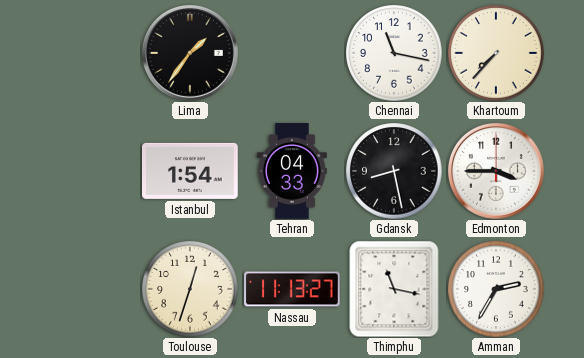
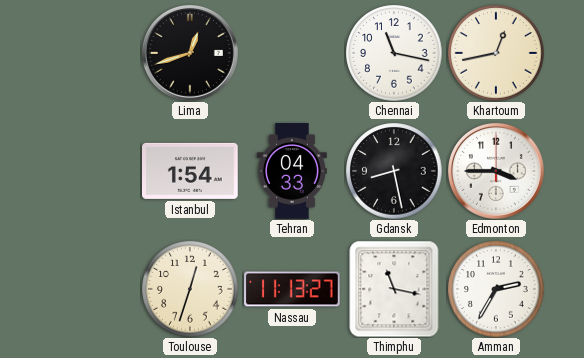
Lima: 1:36 -> 12:42 (190, 53)
Khartoum: 7:37 -> 12:43 (496, 53)
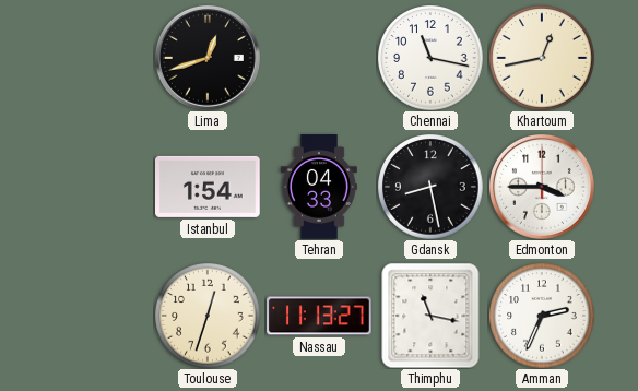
Amman: 2:35 -> 2:34 (542, 316)
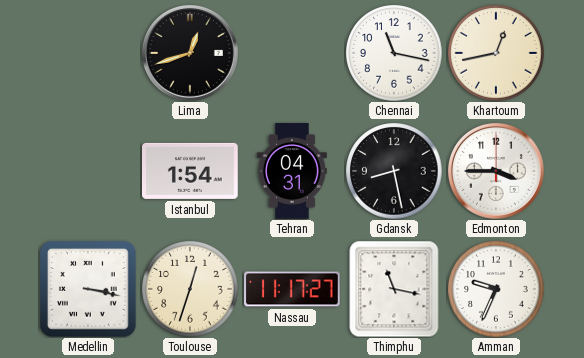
Tehran: 04:33 -> 04:31 (292, 171)
Medellin: none -> 3:17 (89, 290)
Nassau: 11:13 -> 11:17 (292, 289)
Amman: 2:34 -> 9:34 (496, 289)
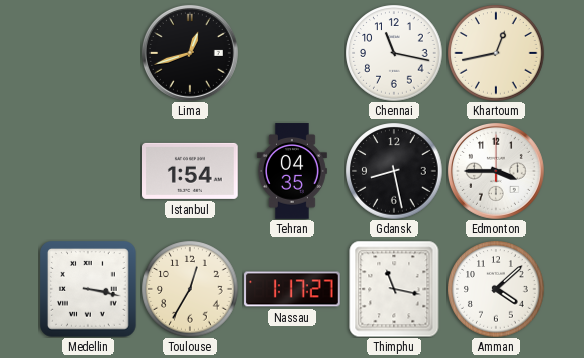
Tehran: 04:31 -> 04:35 (292, 171)
Toulouse: 12:33 -> 12:35 (190, 289)
Nassau: 11:17 -> 1:17 (292, 289)
Amman: 9:34 -> 4:08 (496, 289)
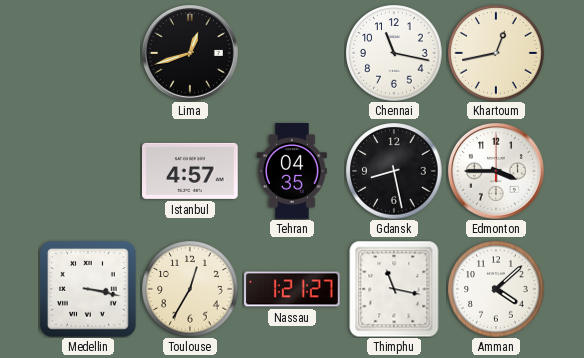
Istanbul: 1:54 -> 4:57 (191, 171)
Nassau: 1:17 -> 1:21 (292, 289)
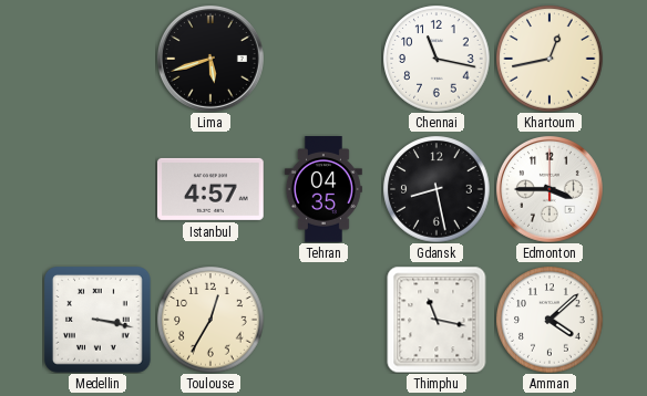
Lima: 12:42 -> 5:42 (210, 59)
Nassau: 1:21 -> none (292, 289)
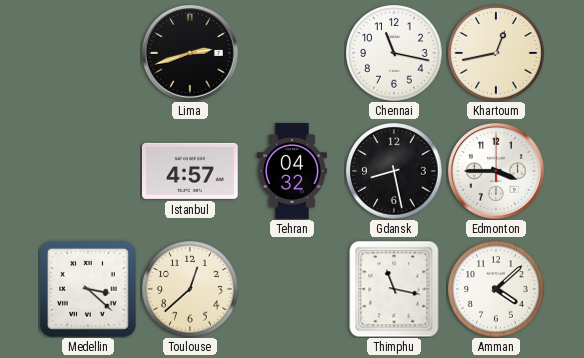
Lima: 5:42 -> 2:42 (190, 53)
Tehran: 04:35 -> 04:32 (292, 171)
Medellin: 3:17 -> 3:22 (89, 290)
Toulouse: 12:35 -> 12:38 (190, 289)
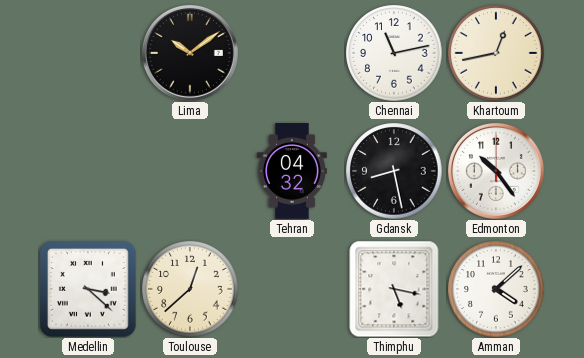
Lima: 2:42 -> 10:09 (190, 53)
Chennai: 11:17 -> 11:13 (394, 53)
Istanbul: 4:57 -> none (191, 171)
Edmonton: 3:45 -> 10:24 (496, 171)
Thimphu: 11:17 -> 5:17 (394, 289)
